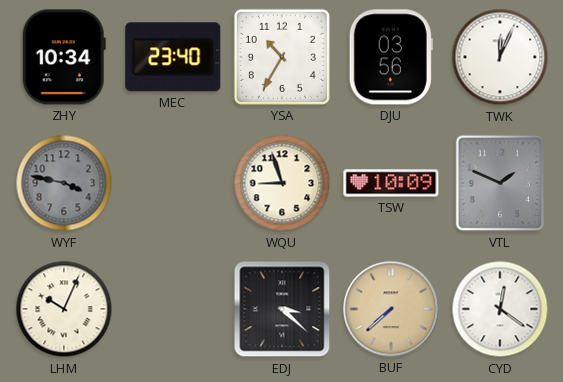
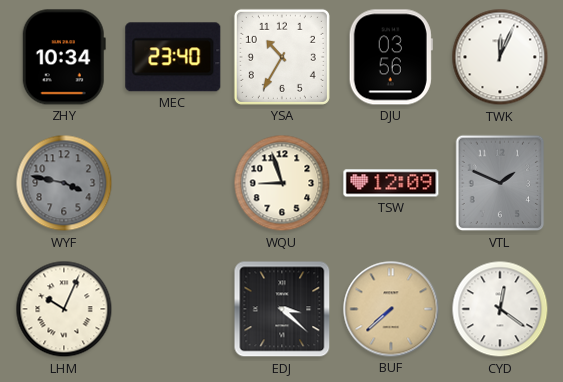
TSW: 10:09 -> 12:09 (391, 183)
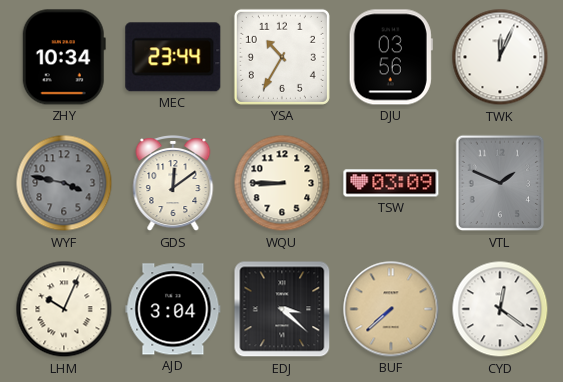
MEC: 23:40 -> 23:44 (173, 57)
GDS: none -> 12:09 (173, 184)
WQU: 8:57 -> 8:45 (282, 183)
TSW: 12:09 -> 03:09 (391, 183)
AJD: none -> 3:04 (173, 309)
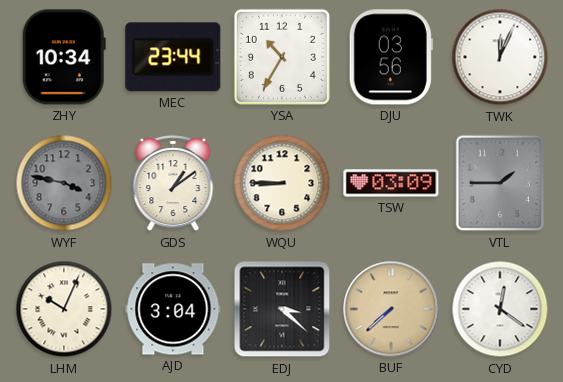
GDS: 12:09 -> 1:09 (173, 184)
VTL: 1:49 -> 1:45 (500, 183)
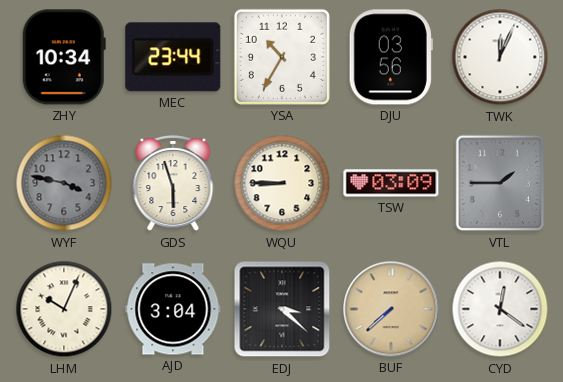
GDS: 1:09 -> 5:57 (173, 184)
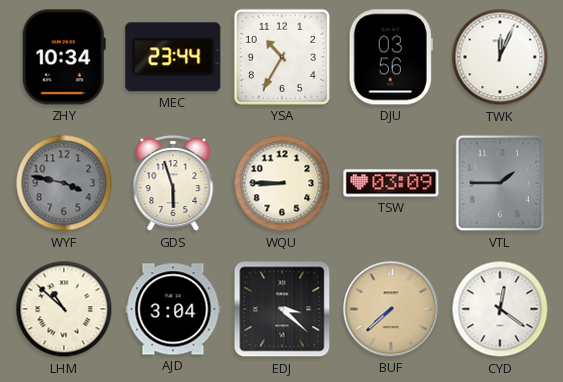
LHM: 10:04 -> 10:52 (64, 309)
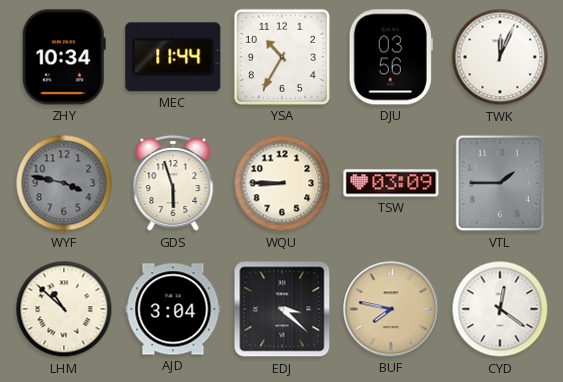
MEC: 23:44 -> 11:44 (173, 57)
BUF: 7:38 -> 7:47 (391, 309)
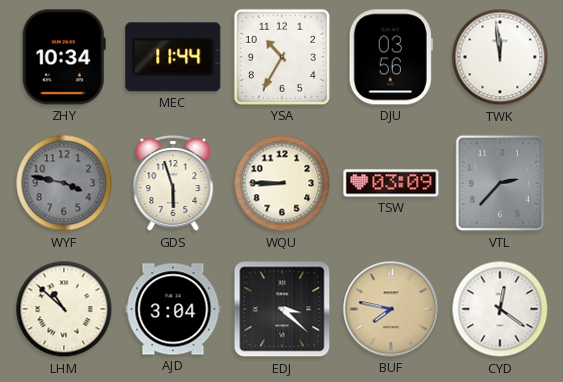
TWK: 12:04 -> 11:59 (500, 57)
VTL: 1:45 -> 2:37 (500, 183)
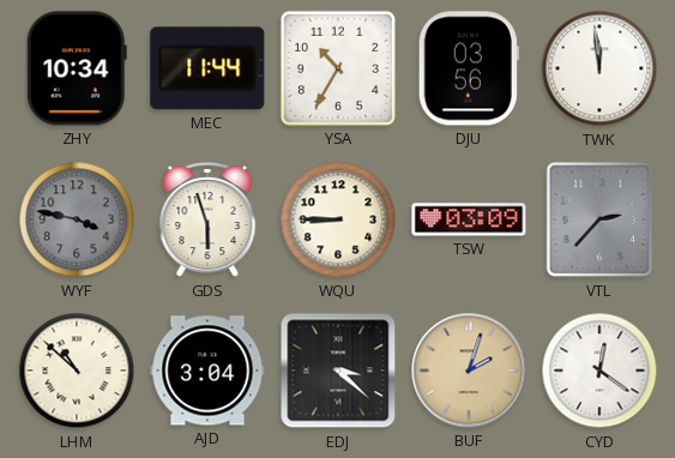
BUF: 7:47 -> 2:03 (469, 370)
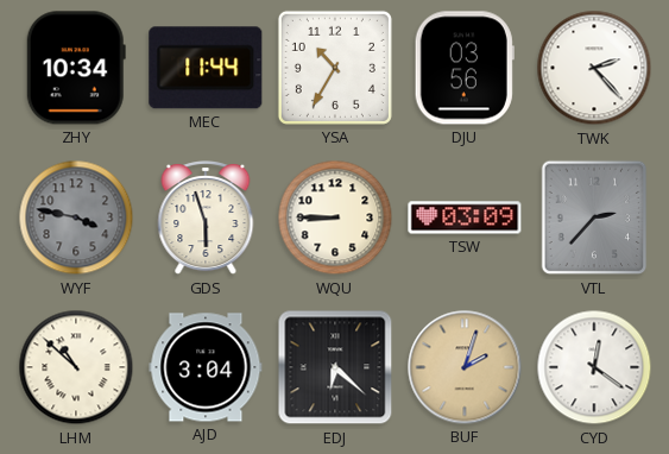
TWK: 11:59 -> 2:23 (594, 68)
EDJ: 3:22 -> 6:22 (335, 367)
